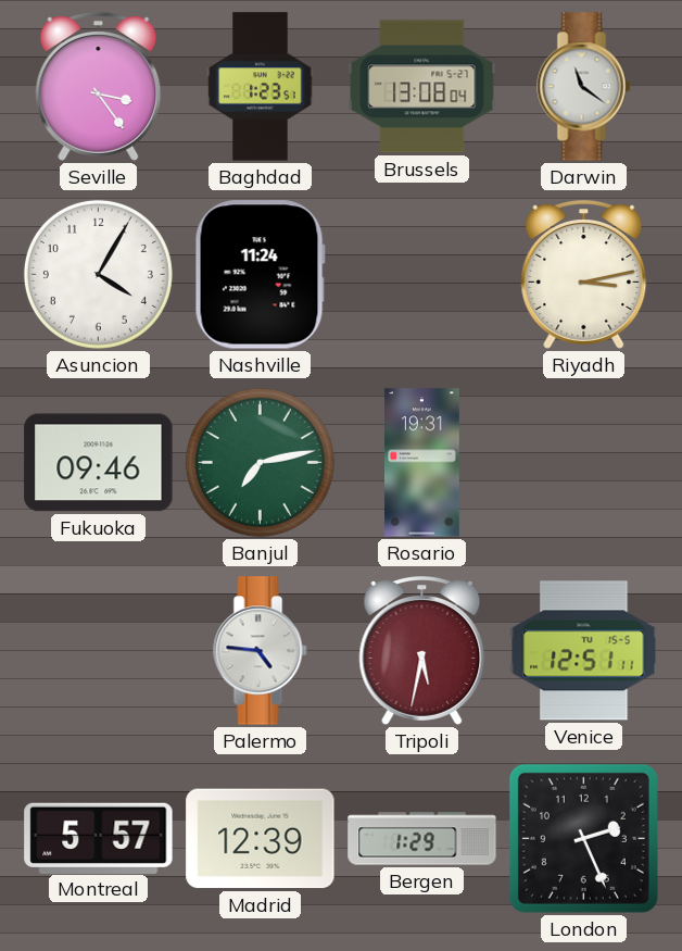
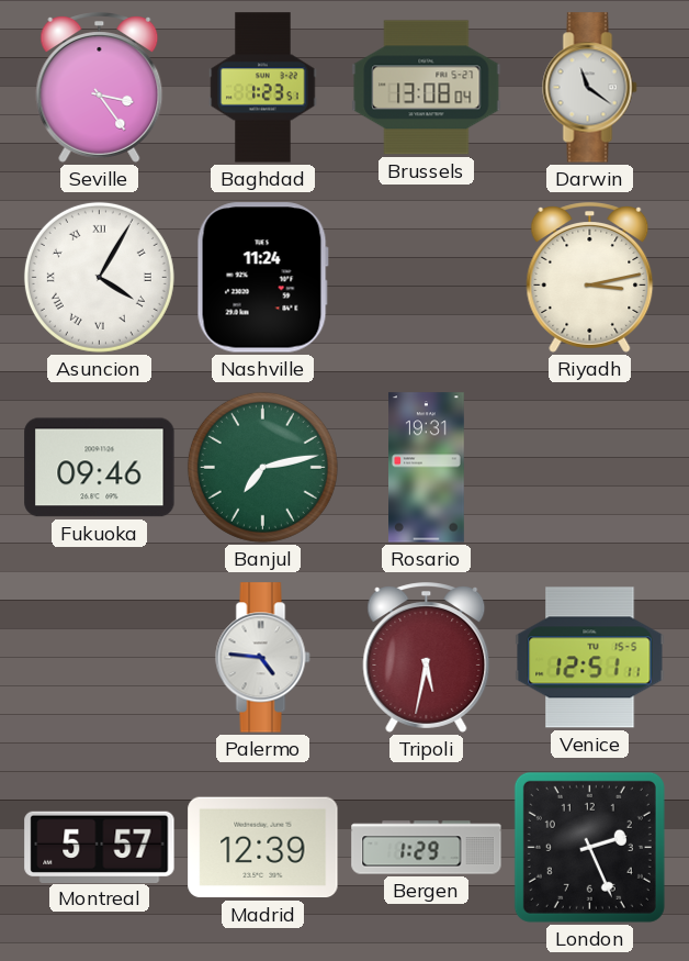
Asuncion numerals: Arabic -> Roman (99, 277)
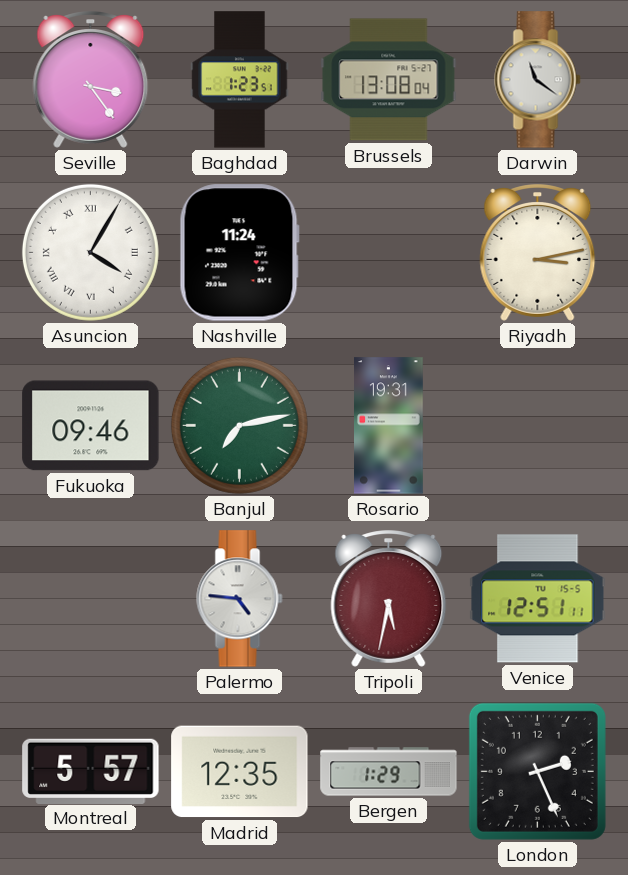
Madrid: 12:39 -> 12:35 (240, 772)
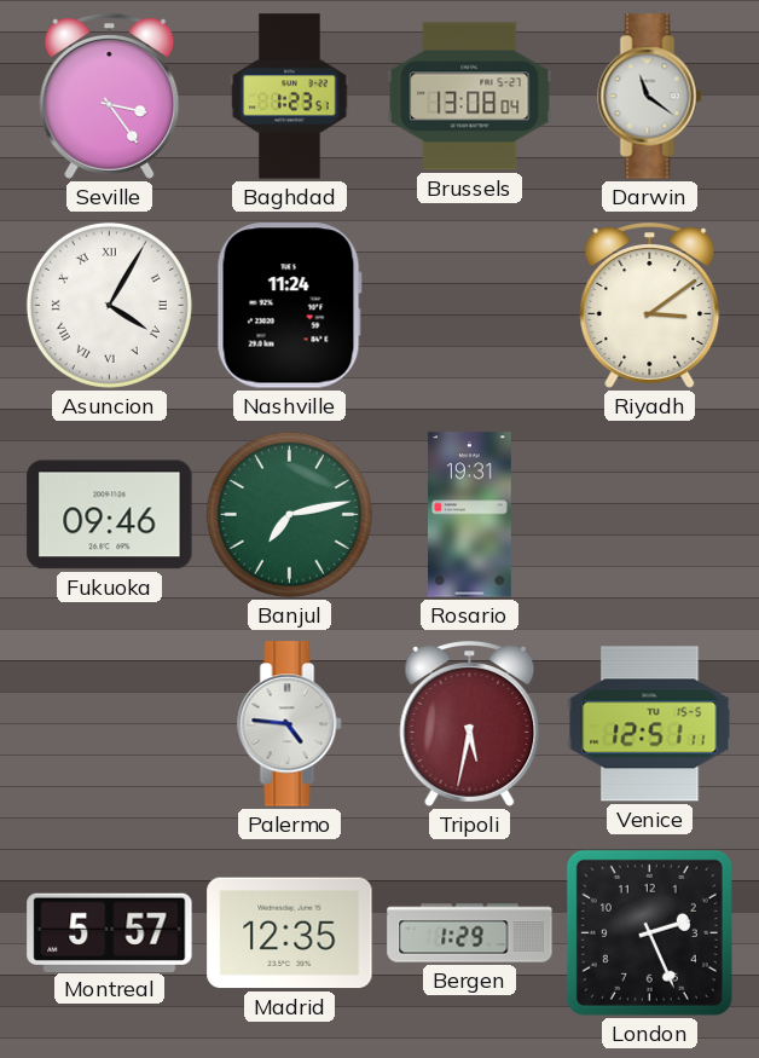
Riyadh: 3:13 -> 3:09 (650, 306)
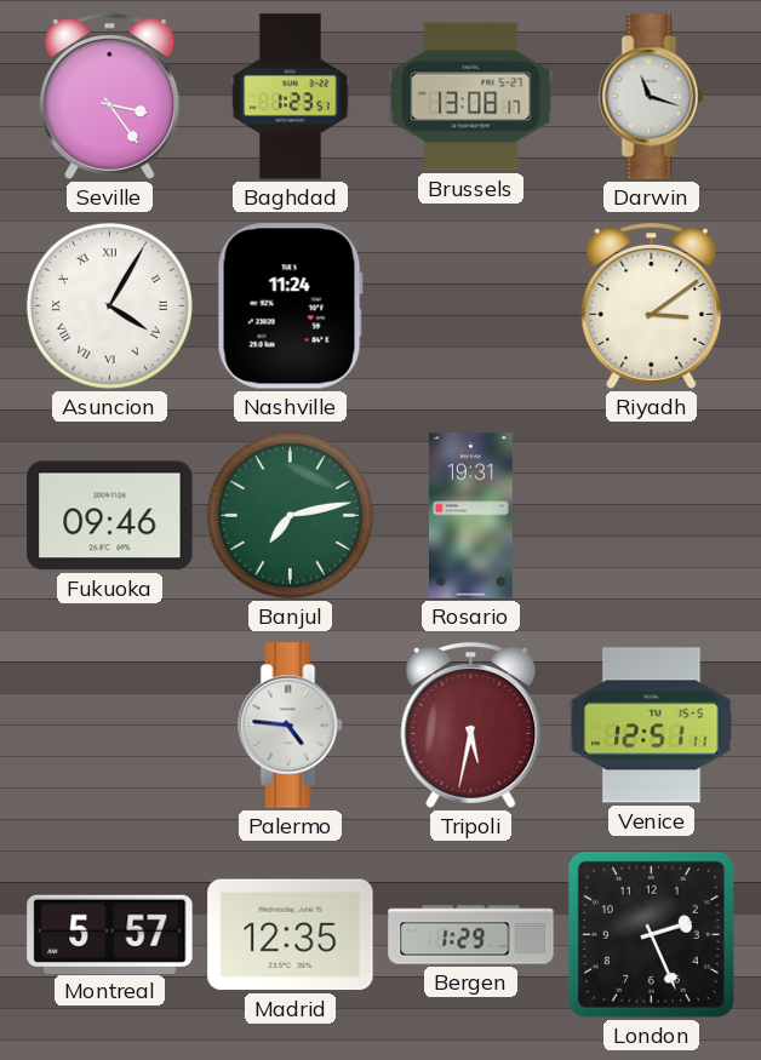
Brussels: 13:08:04 -> 13:08:17 (471, 97)
Darwin: 11:21 -> 11:18 (652, 97)
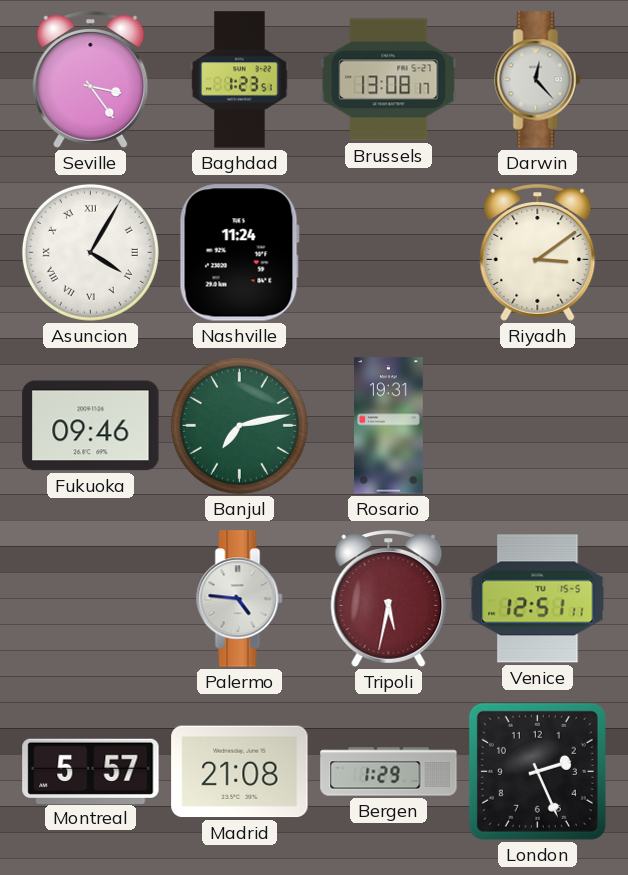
Darwin: 11:18 -> 12:23 (538, 80)
Madrid: 12:35 -> 21:08 (240, 772)
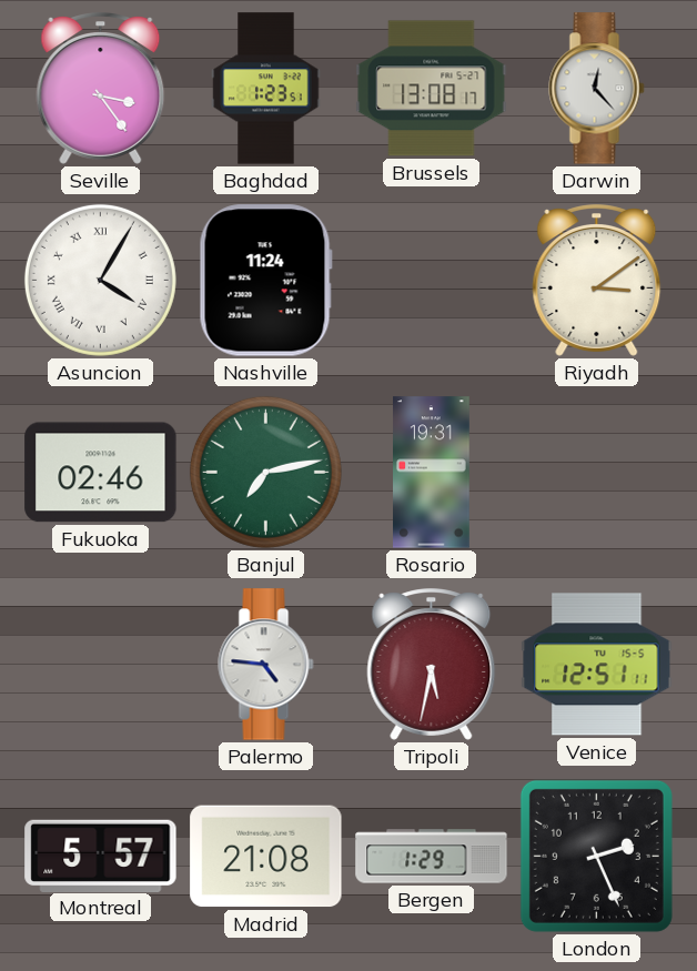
Fukuoka: 09:46 -> 02:46 (101, 473)
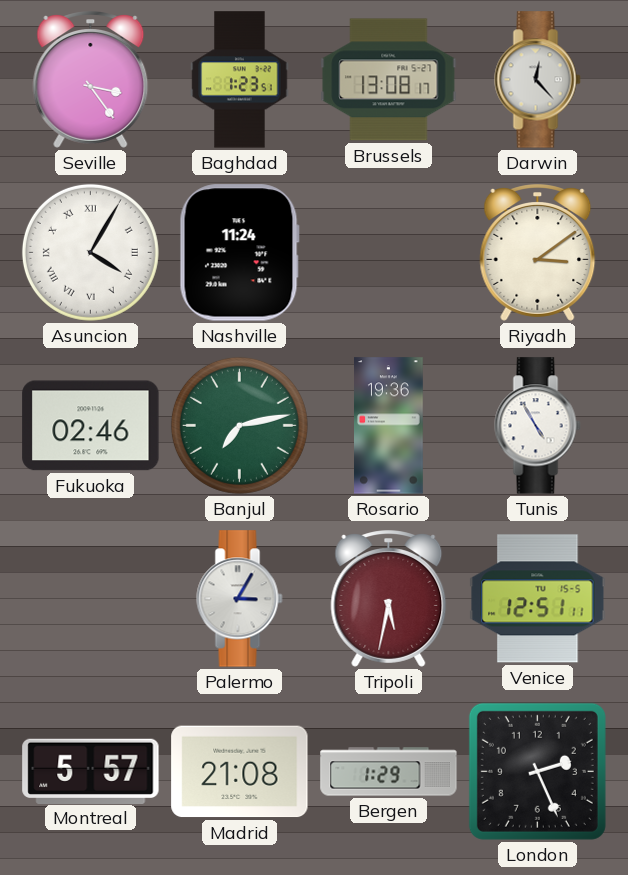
Rosario: 19:31 -> 19:36 (389, 426)
Tunis: none -> 4:55 (538, 426)
Palermo: 4:46 -> 3:05 (240, 599)
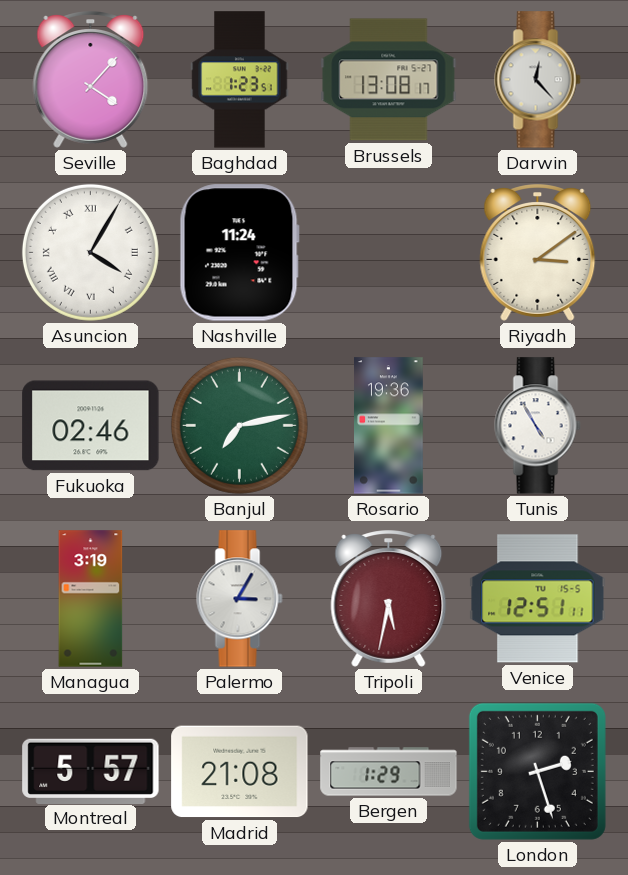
Seville: 3:24 -> 4:07 (91, 80)
Managua: none -> 3:19 (91, 599)
London: 2:26 -> 2:27 (537, 771)
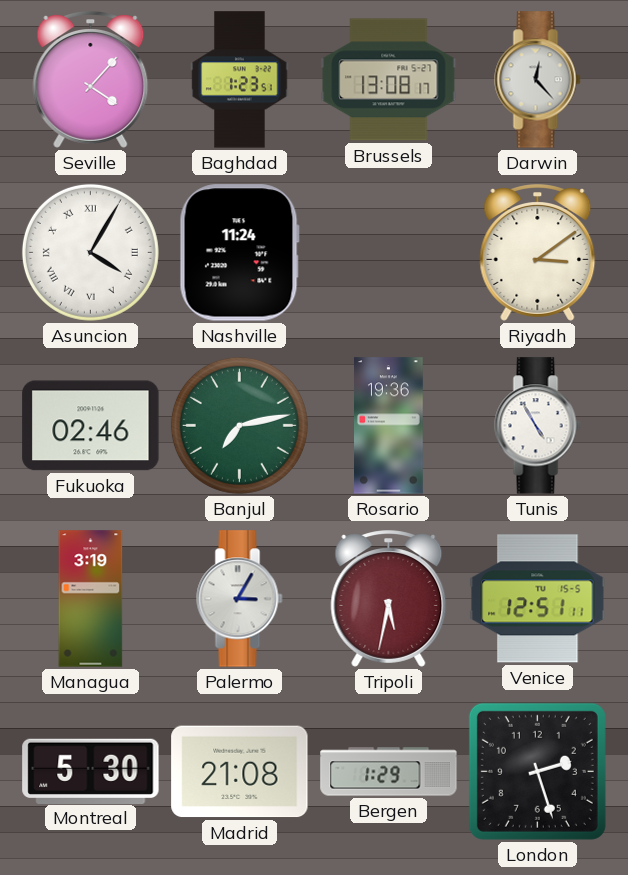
Montreal: 5:57 -> 5:30 (91, 771)
